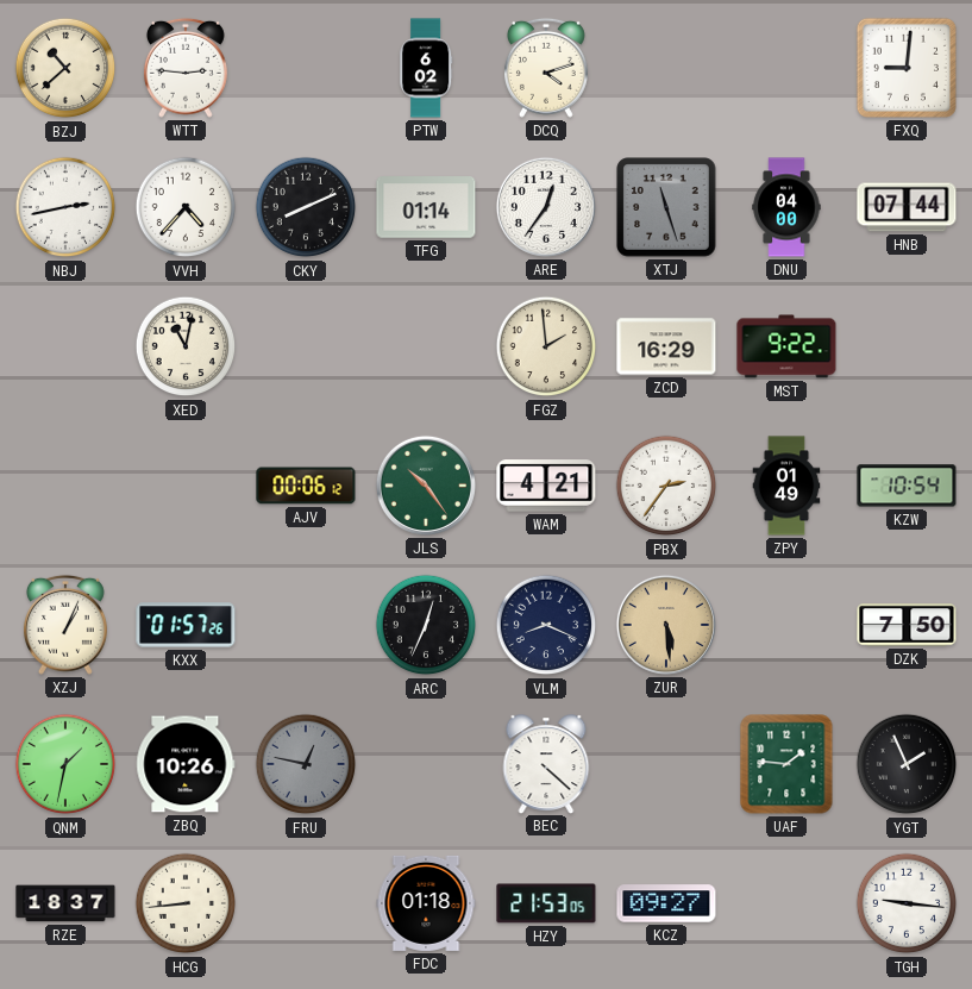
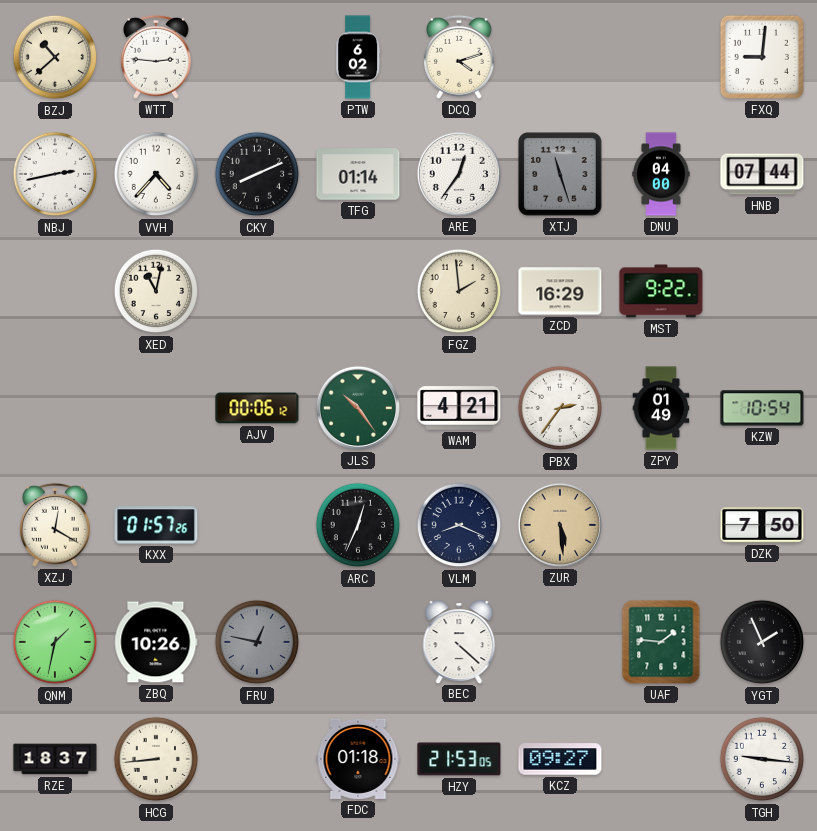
XZJ: 1:04 -> 12:20 (55, 525)
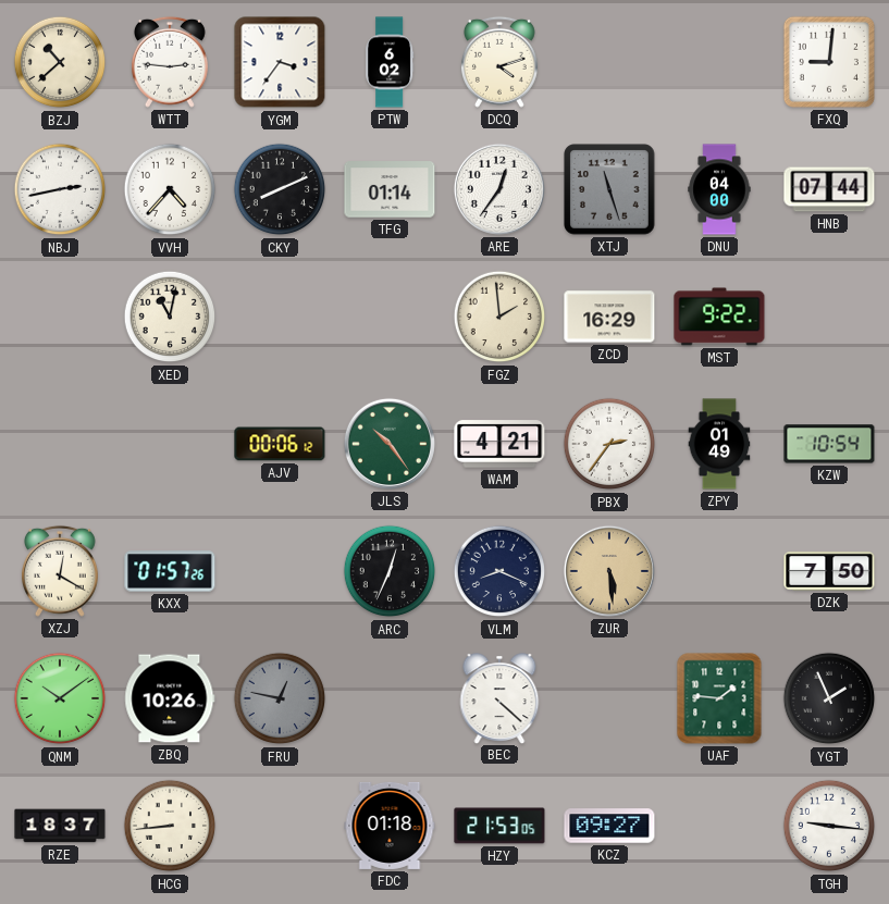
YGM: none -> 3:36 (280, 62)
QNM: 1:32 -> 10:09 (60, 698)
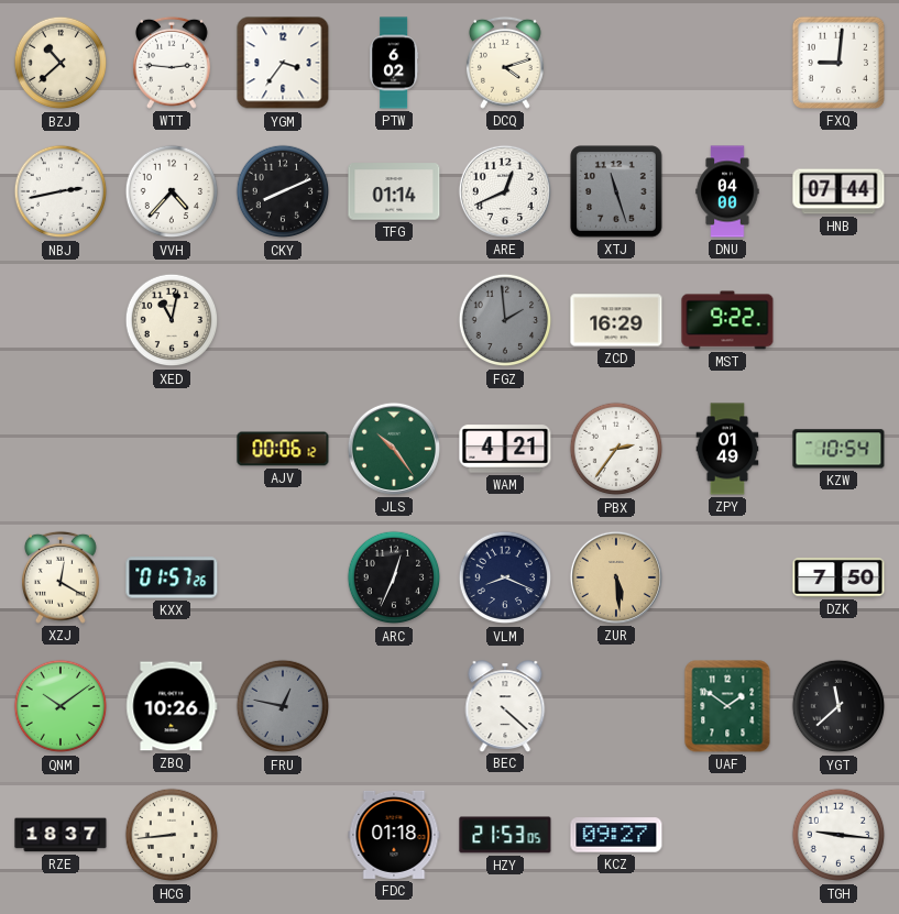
ARE: 12:36 -> 12:41 (505, 191)
FGZ dial: cream -> grey (505, 320)
UAF: 1:46 -> 1:51 (727, 706)
YGT: 1:56 -> 11:38 (838, 706)
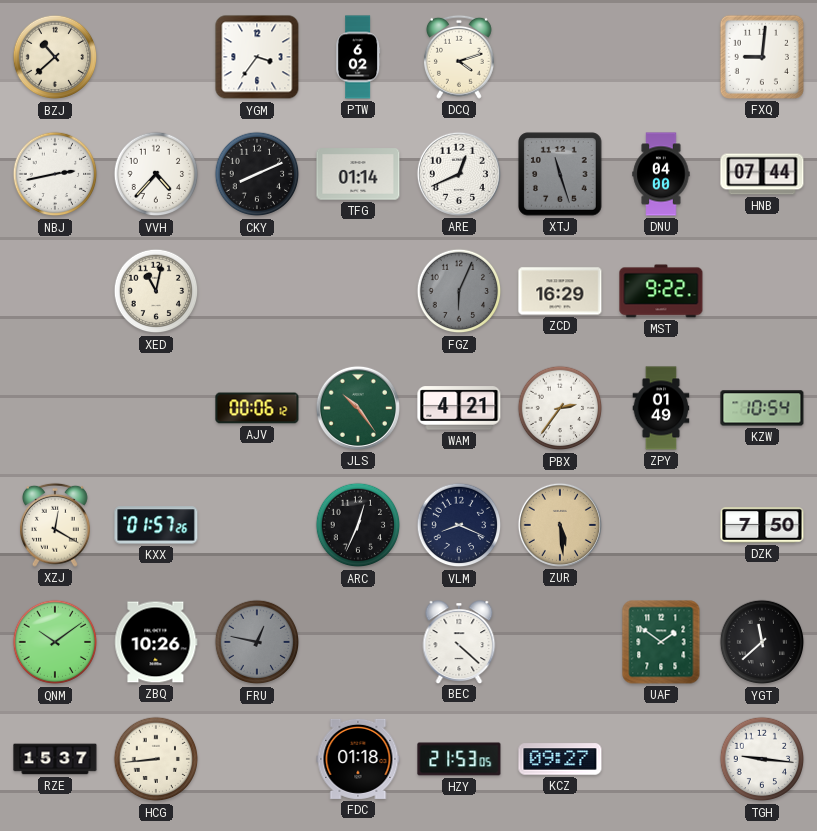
WTT: 2:46 -> none (172, 63)
FGZ: 1:59 -> 6:04 (459, 291)
RZE: 18:37 -> 15:37 (55, 759)
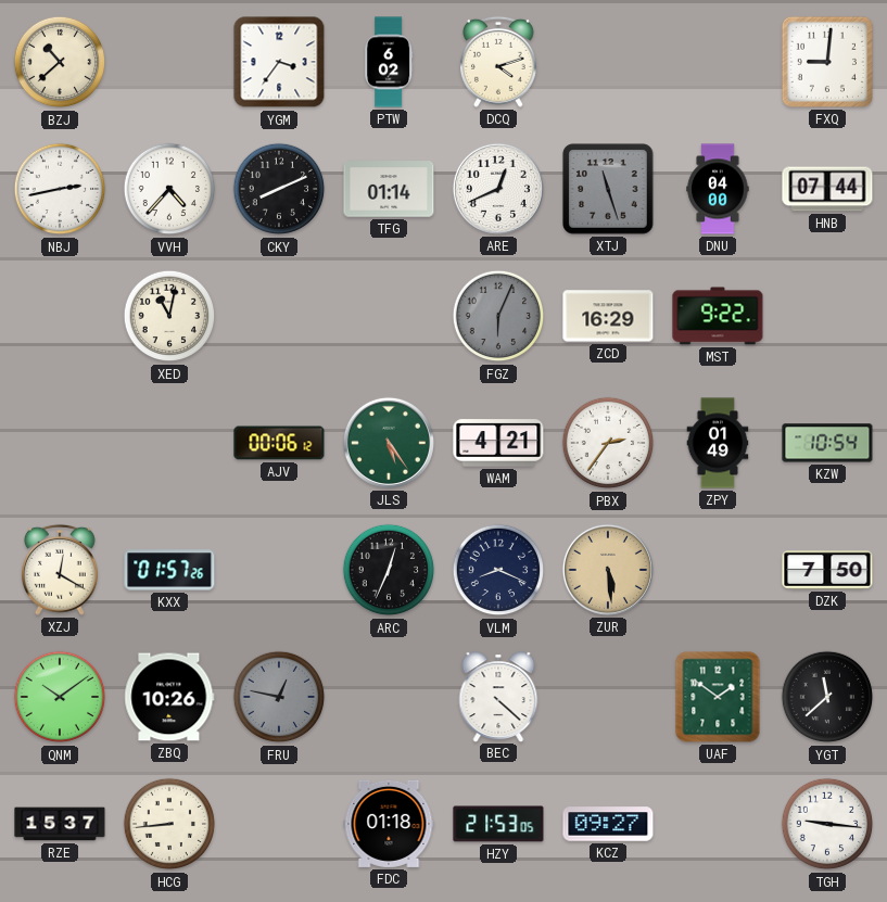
JLS: 10:24 -> 5:24 (389, 443)
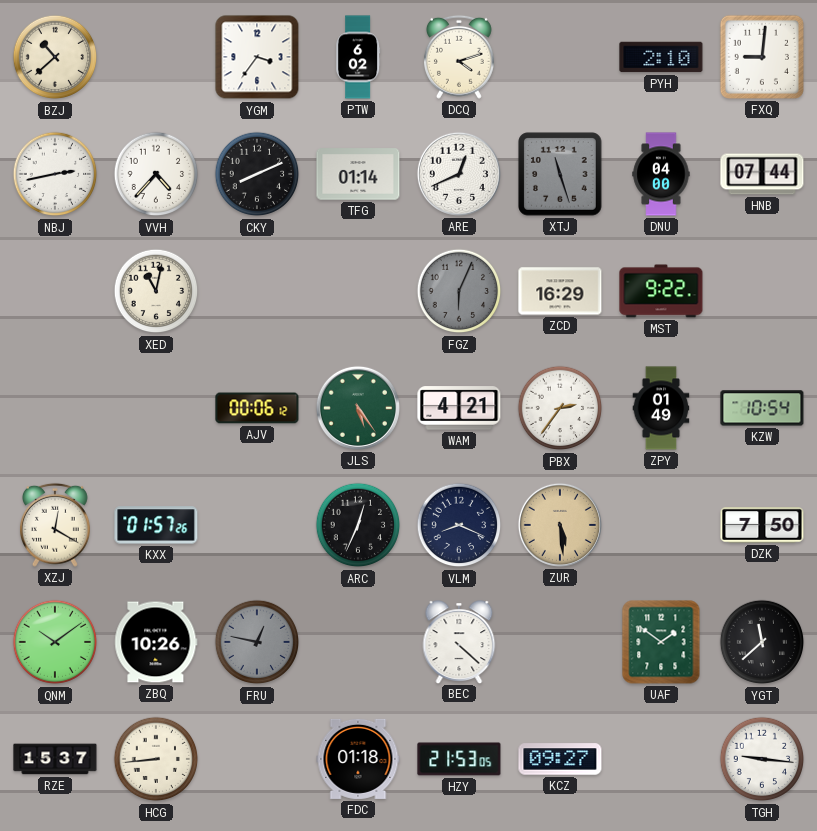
PYH: none -> 2:10 (661, 57)
